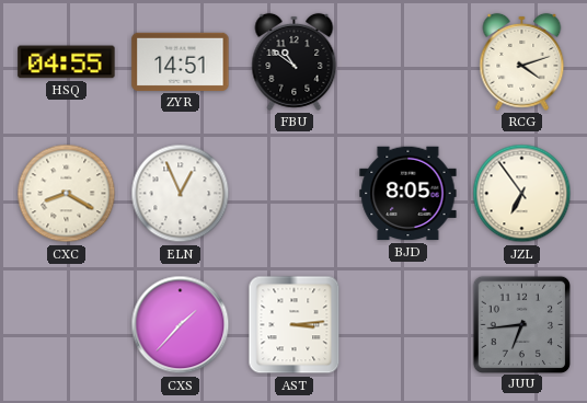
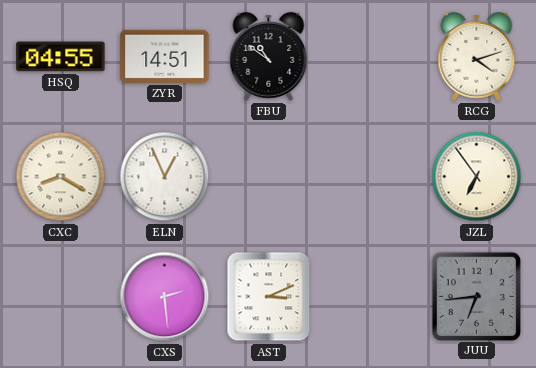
BJD: 8:05 -> none (408, 194)
CXS: 1:37 -> 2:29 (165, 297)
AST: 3:14 -> 3:11 (269, 297)
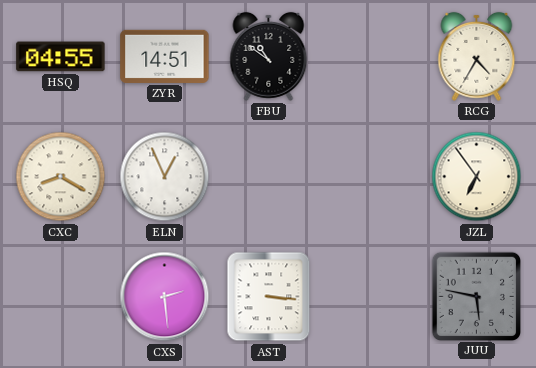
RCG: 4:12 -> 4:35 (477, 56)
AST: 3:11 -> 3:16 (269, 297)
JUU: 6:44 -> 5:47 (476, 296)
